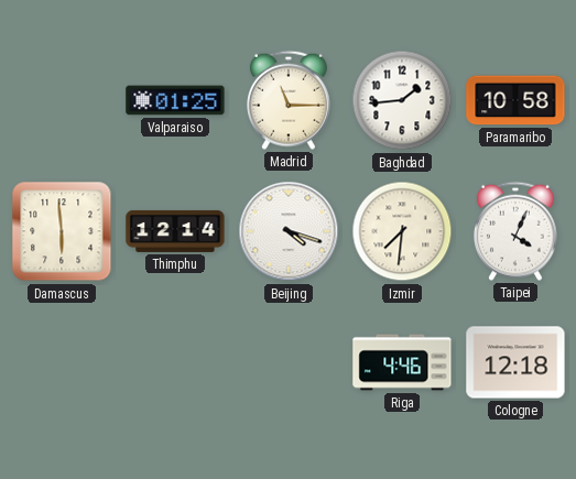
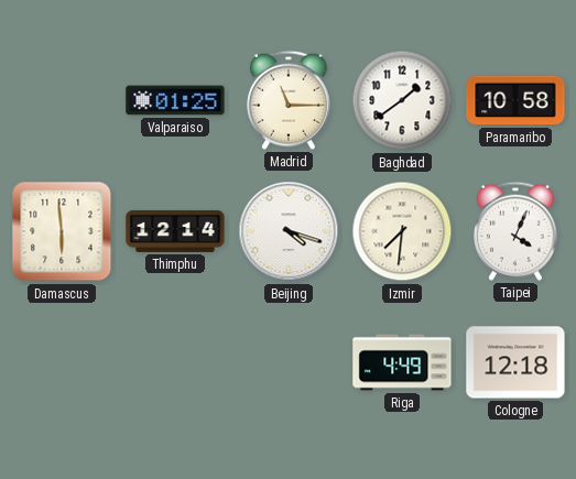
Baghdad: 1:44 -> 1:39 (402, 100)
Riga: 4:46 -> 4:49 (402, 362)
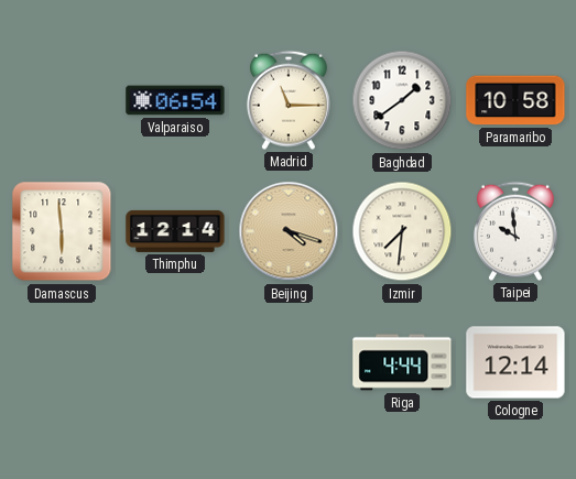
Valparaiso: 01:25 -> 06:54 (175, 100)
Beijing dial: white -> champagne (289, 231)
Taipei: 4:04 -> 9:59 (515, 231)
Riga: 4:49 -> 4:44 (402, 362)
Cologne: 12:18 -> 12:14 (515, 362)
